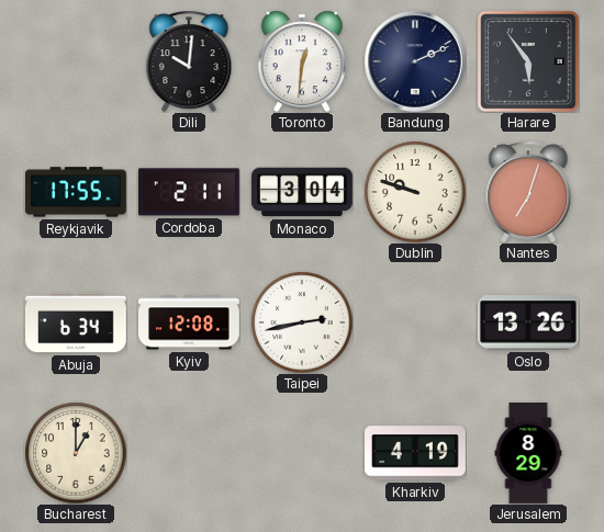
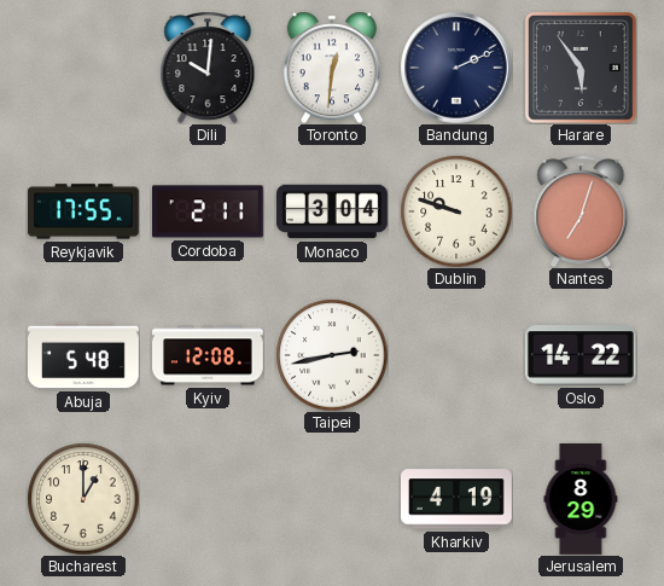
Abuja: 6:34 -> 5:48 (85, 355)
Oslo: 13:26 -> 14:22 (581, 355)
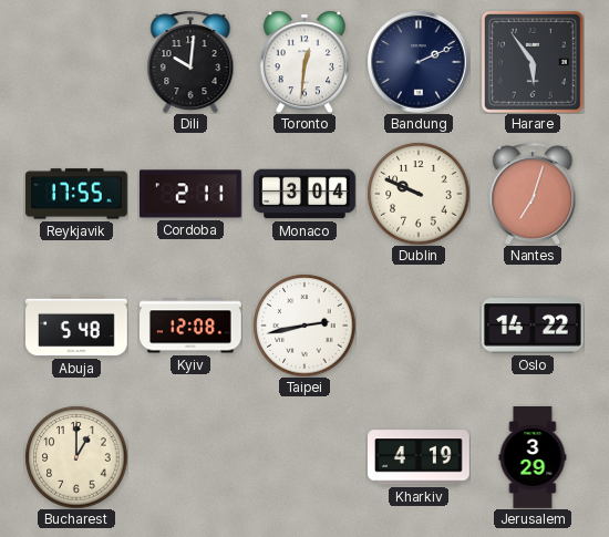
Dublin: 9:48 -> 9:49 (419, 194)
Jerusalem: 8:29 -> 3:29 (533, 458)
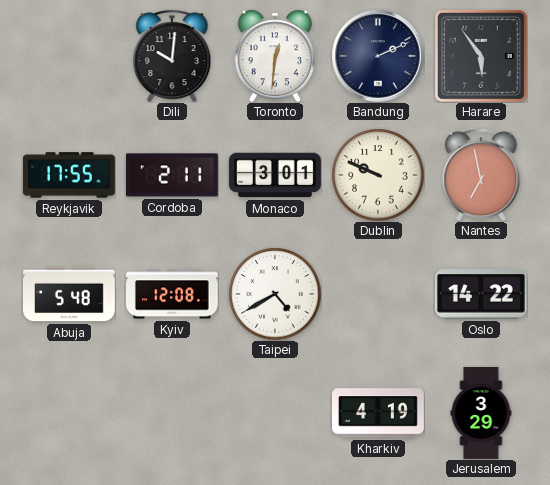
Monaco: 3:04 -> 3:01 (276, 175)
Nantes: 7:03 -> 6:58 (481, 175)
Taipei: 2:43 -> 4:40 (275, 294)
Bucharest: 1:00 -> none (76, 457)
